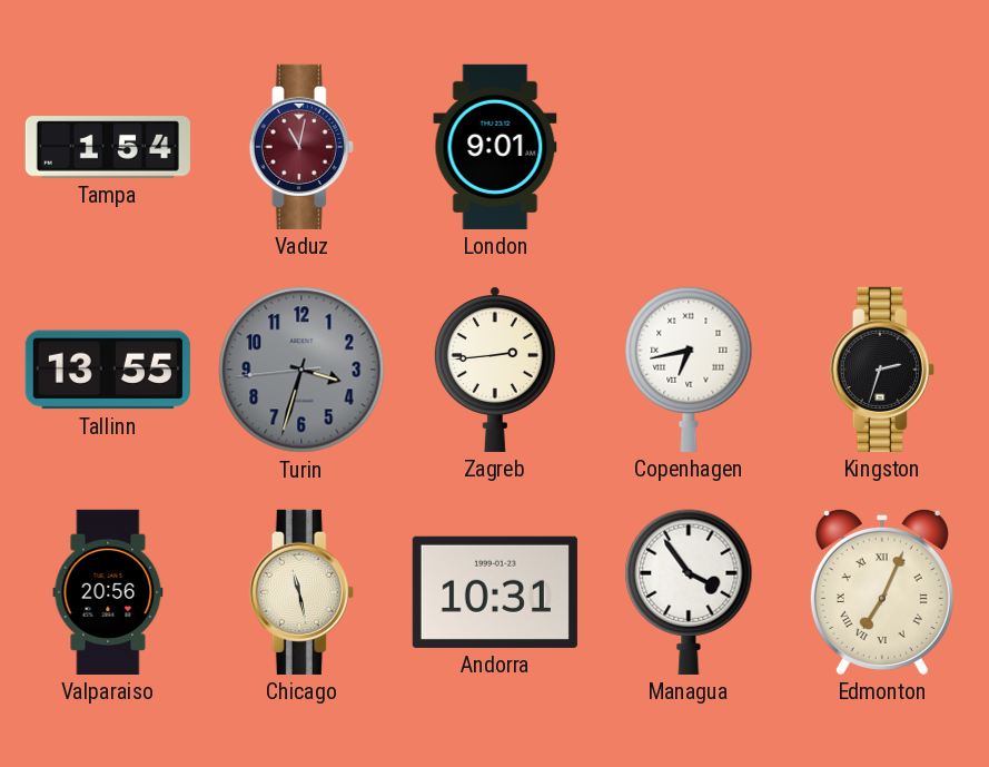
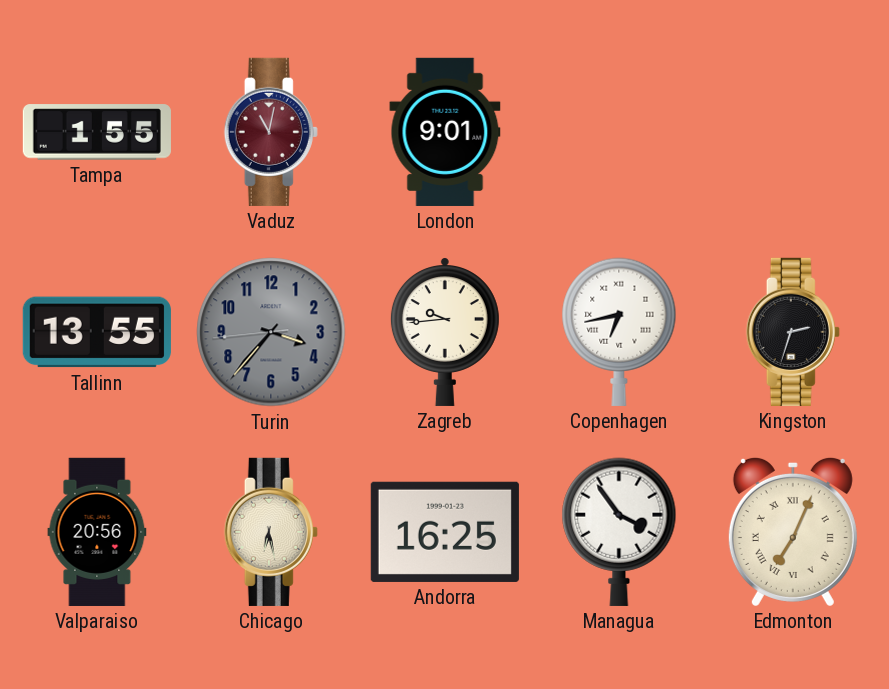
Tampa: 1:54 -> 1:55 (97, 132)
Turin: 3:32 -> 3:36 (271, 332)
Zagreb: 2:44 -> 9:44 (445, 332)
Chicago: 11:28 -> 6:28 (271, 532)
Andorra: 10:31 -> 16:25 (445, 532)
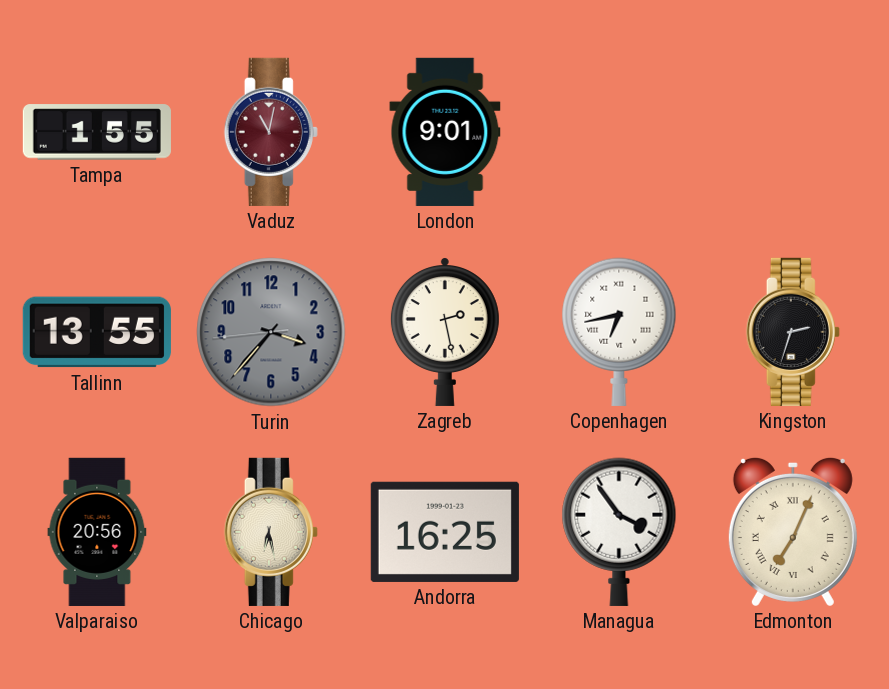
Zagreb: 9:44 -> 2:28 (445, 332)
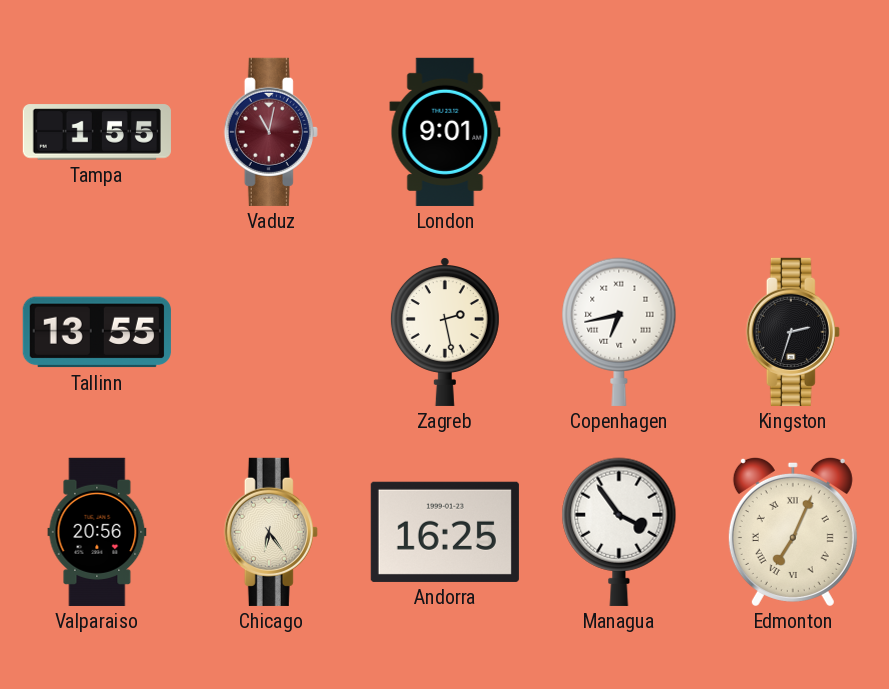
Turin: 3:36 -> none (271, 332)
Chicago: 6:28 -> 6:24 (271, 532)
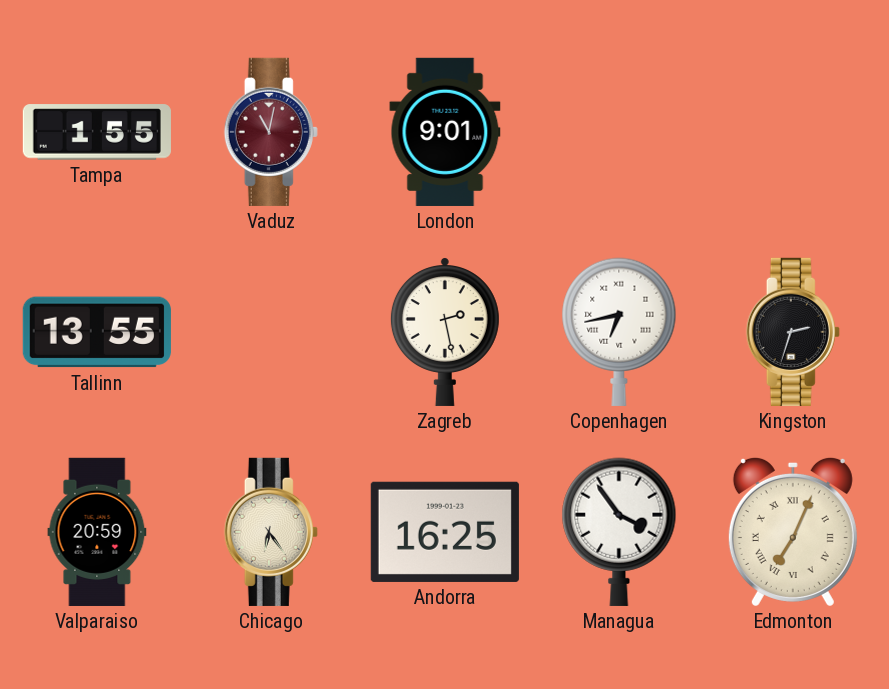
Valparaiso: 20:56 -> 20:59 (97, 532)
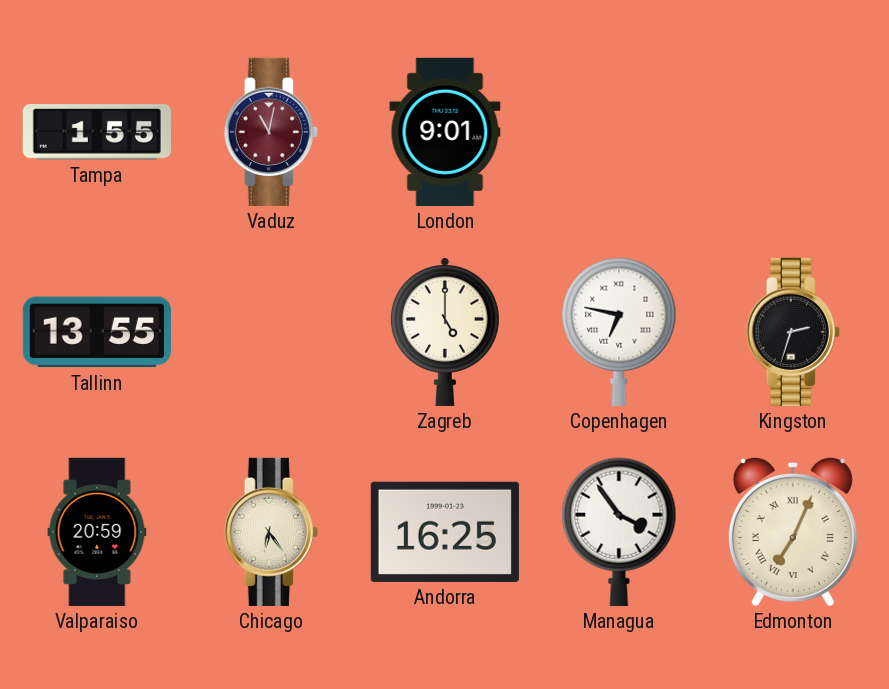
Zagreb: 2:28 -> 5:00 (445, 332)
Copenhagen: 6:43 -> 6:47 (619, 332)
